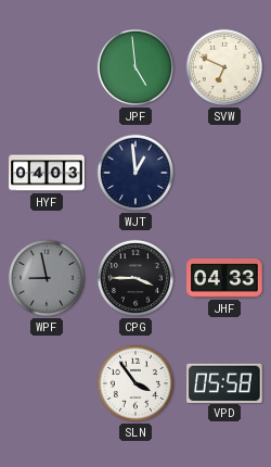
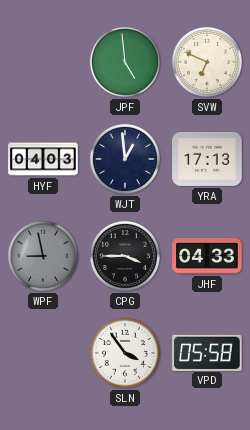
YRA: none -> 17:13 (207, 159)
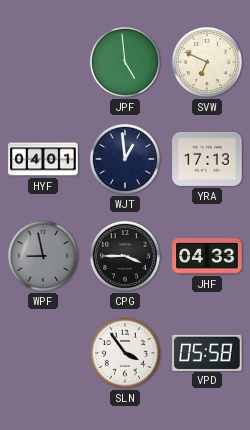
HYF: 04:03 -> 04:01 (43, 159)
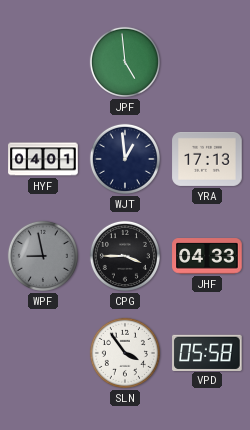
SVW: 6:49 -> none (207, 62)
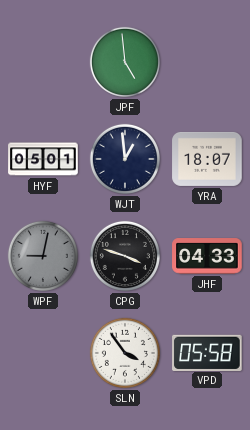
HYF: 04:01 -> 05:01 (43, 159)
YRA: 17:13 -> 18:07 (207, 159)
WPF: 8:58 -> 9:02 (43, 256)
CPG: 3:45 -> 3:48 (125, 256)
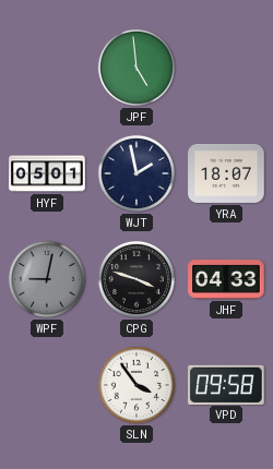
WJT: 12:59 -> 1:58 (136, 173)
VPD: 05:58 -> 09:58 (226, 384)
